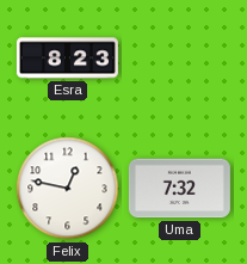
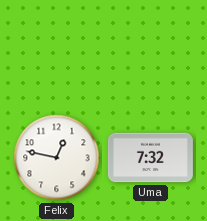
Esra: 8:23 -> none (67, 59)
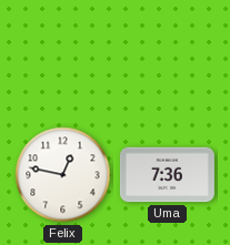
Uma: 7:32 -> 7:36 (167, 175)
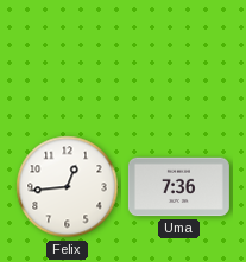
Felix: 12:47 -> 12:44 (68, 187)
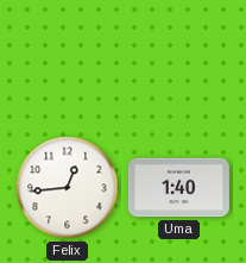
Uma: 7:36 -> 1:40 (178, 188)
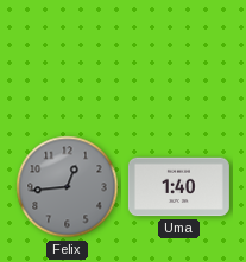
Felix dial: white -> grey (68, 187)
